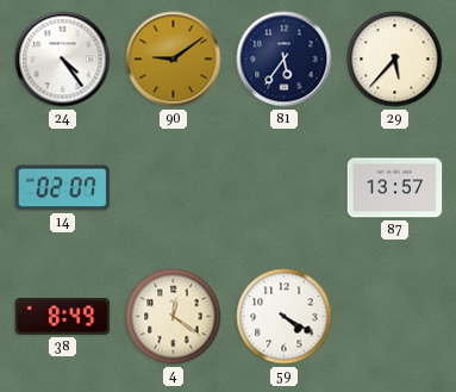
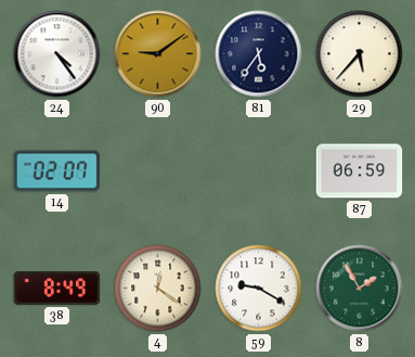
87: 13:57 -> 06:59 (360, 171)
59: 4:20 -> 9:20 (259, 289)
8: none -> 1:55 (360, 289)
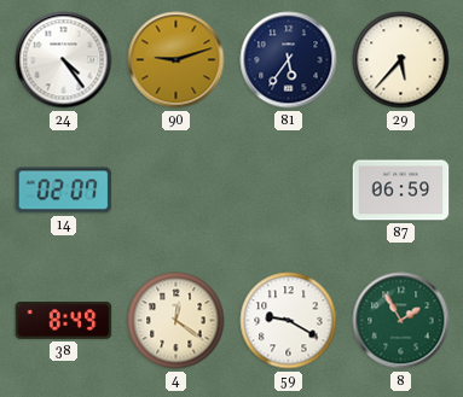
90: 9:09 -> 9:12 (176, 60)
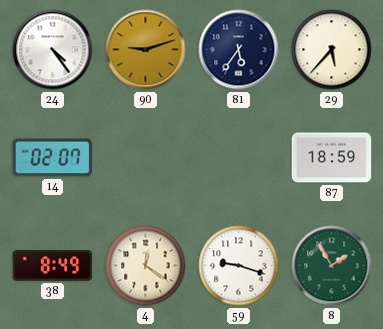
87: 06:59 -> 18:59 (332, 158)
59: 9:20 -> 9:18 (239, 266)
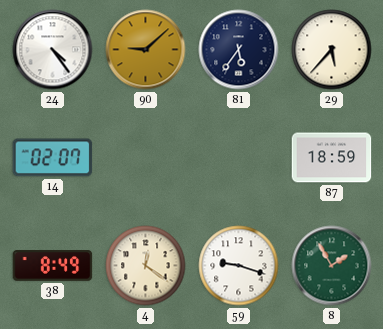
90: 9:12 -> 9:08 (146, 50)
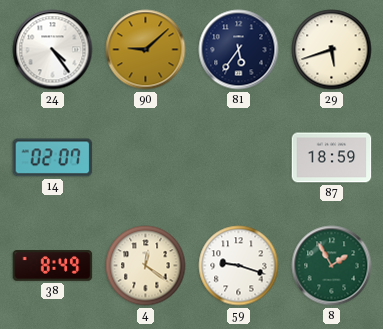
29: 5:37 -> 5:42 (332, 50)
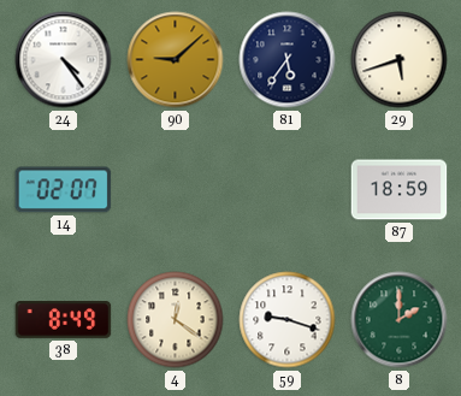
8: 1:55 -> 2:00 (400, 320)
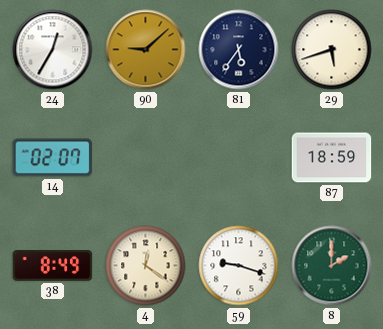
24: 4:24 -> 12:35 (53, 50)
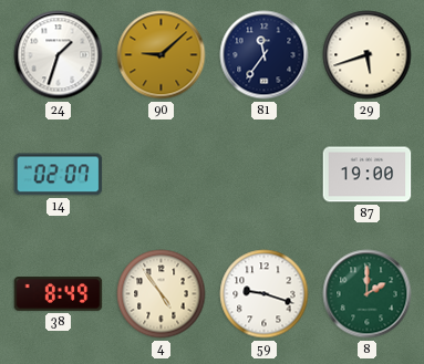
24: 12:35 -> 1:33 (59, 55)
81: 5:36 -> 11:36 (265, 55)
87: 18:59 -> 19:00 (368, 175)
4: 12:21 -> 4:54 (162, 294)
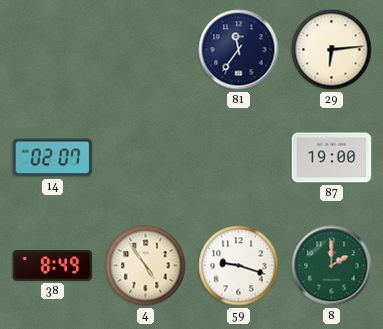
24: 1:33 -> none (59, 55)
90: 9:08 -> none (162, 55)
29: 5:42 -> 6:14 (332, 50)
